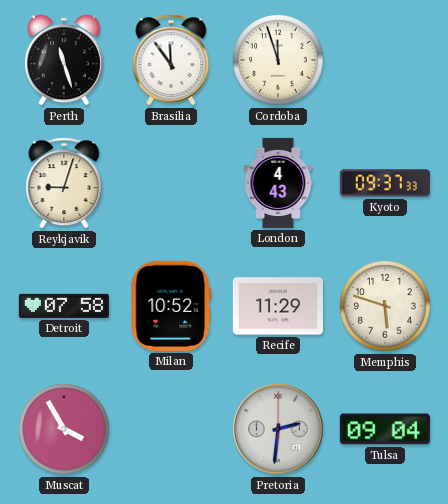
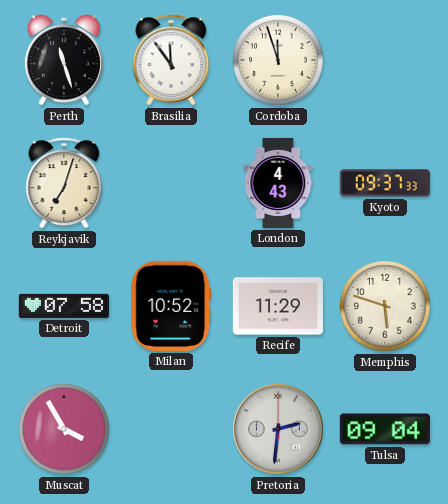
Reykjavik: 9:03 -> 7:03 (64, 183)
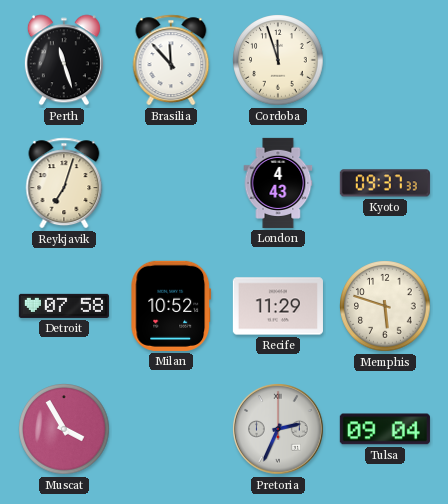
Brasilia: 11:54 -> 11:53 (171, 60)
Pretoria: 2:31 -> 2:34 (278, 429)
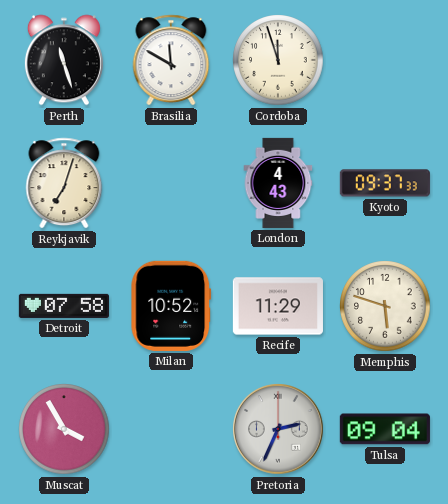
Brasilia: 11:53 -> 11:50 (171, 60)
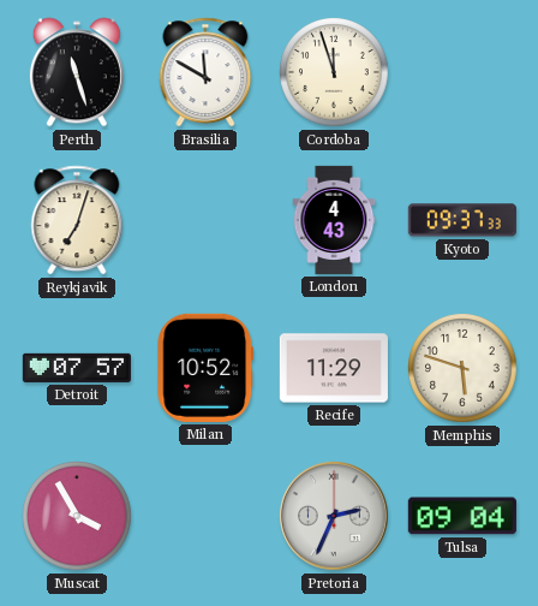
Detroit: 07:58 -> 07:57 (77, 368)
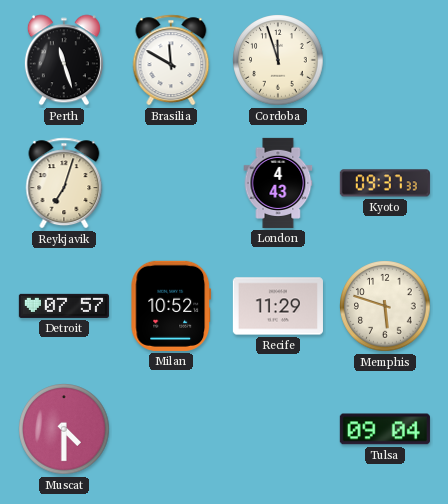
Muscat: 3:55 -> 4:30 (64, 429)
Pretoria: 2:34 -> none (334, 516)
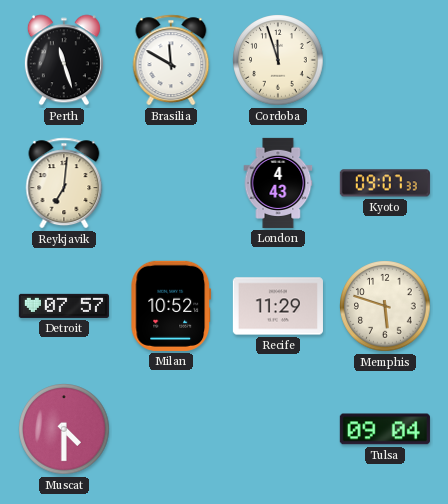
Reykjavik: 7:03 -> 7:01 (64, 183)
Kyoto: 09:37 -> 09:07 (385, 183)
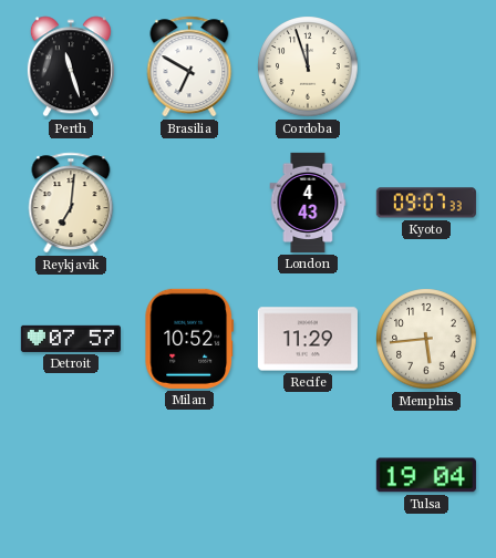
Brasilia: 11:50 -> 6:50 (189, 66)
Memphis: 5:48 -> 5:44 (426, 339)
Muscat: 4:30 -> none (64, 429)
Tulsa: 09:04 -> 19:04 (426, 475)
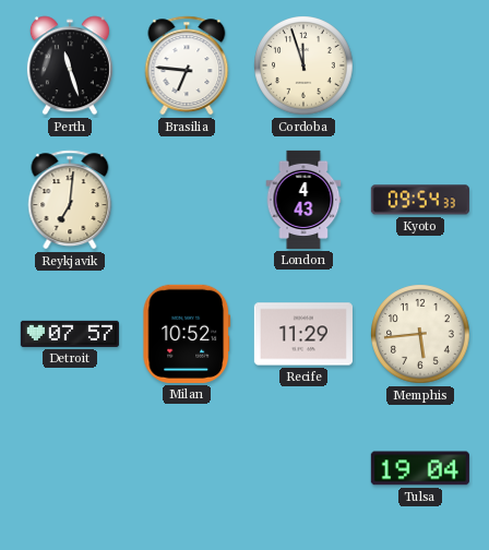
Brasilia: 6:50 -> 6:46 (187, 65)
Kyoto: 09:07 -> 09:54 (420, 200)
